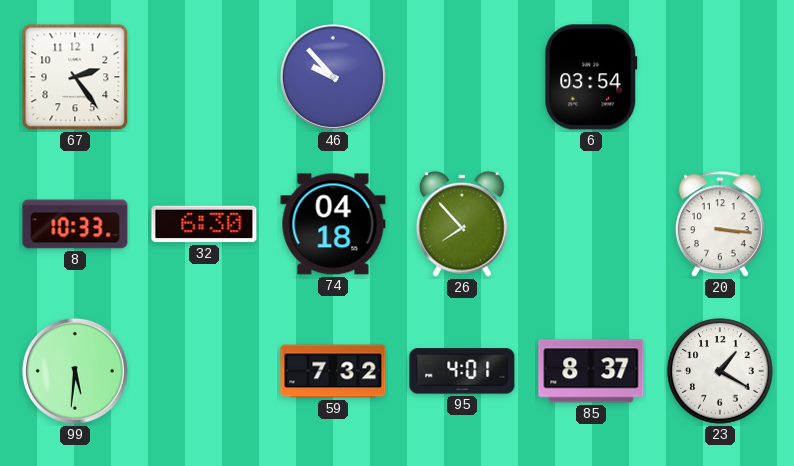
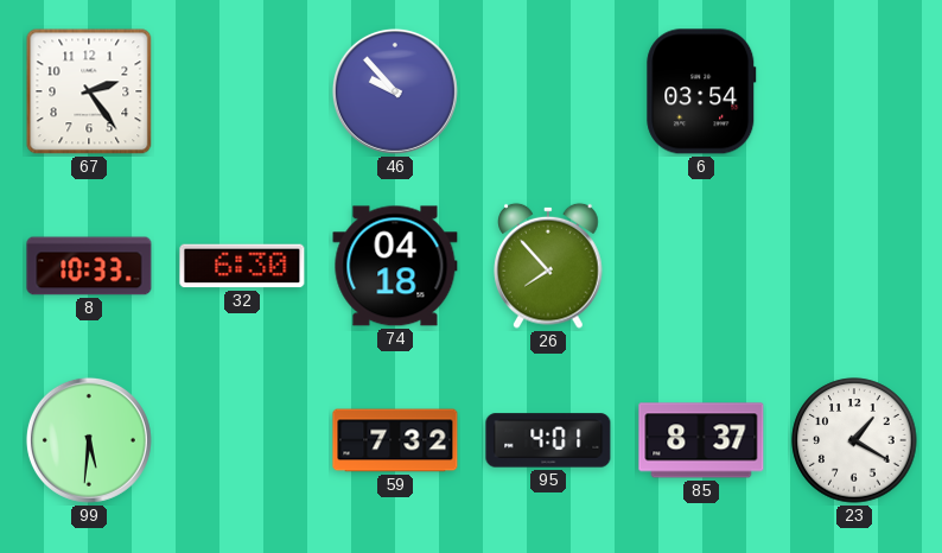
20: 3:16 -> none (720, 225)
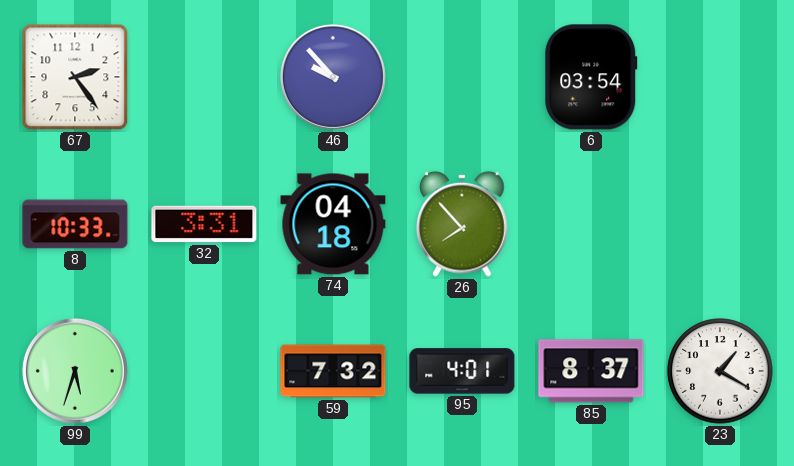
32: 6:30 -> 3:31 (204, 224)
99: 5:31 -> 5:33 (75, 371)
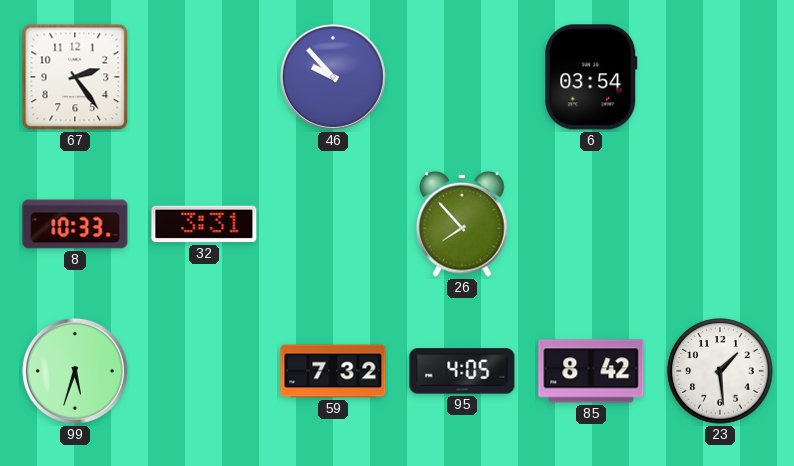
74: 04:18 -> none (333, 224)
95: 4:01 -> 4:05 (462, 371)
85: 8:37 -> 8:42 (591, 371)
23: 1:20 -> 1:29 (720, 371)
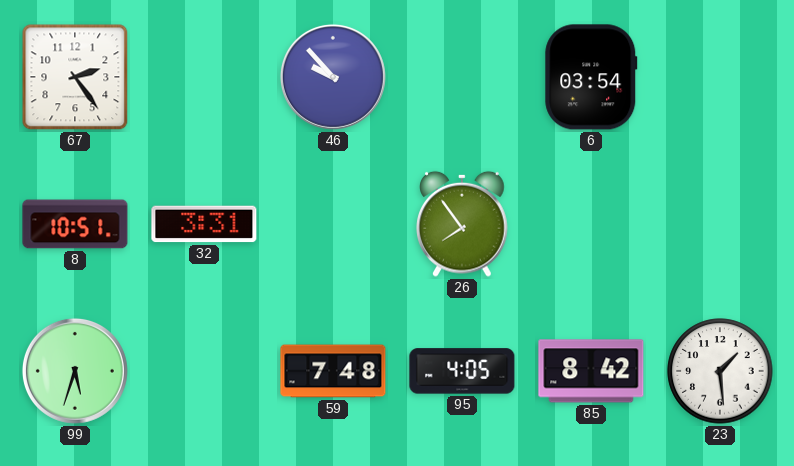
8: 10:33 -> 10:51 (75, 224)
26: 7:53 -> 7:54 (462, 224)
59: 7:32 -> 7:48 (333, 371)
